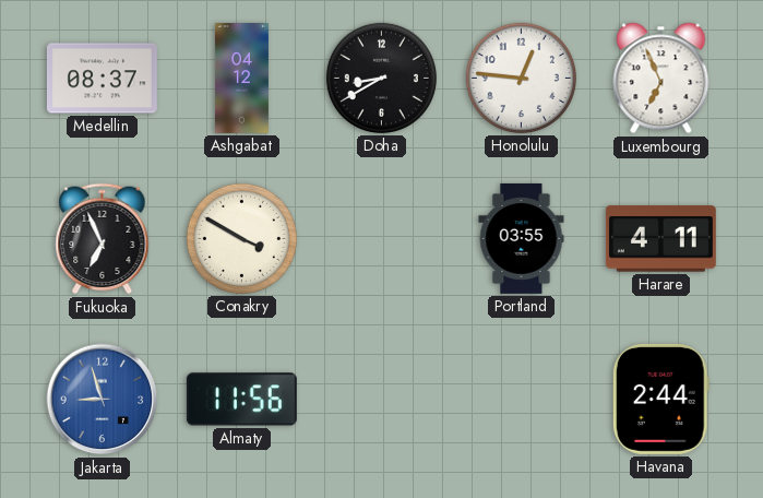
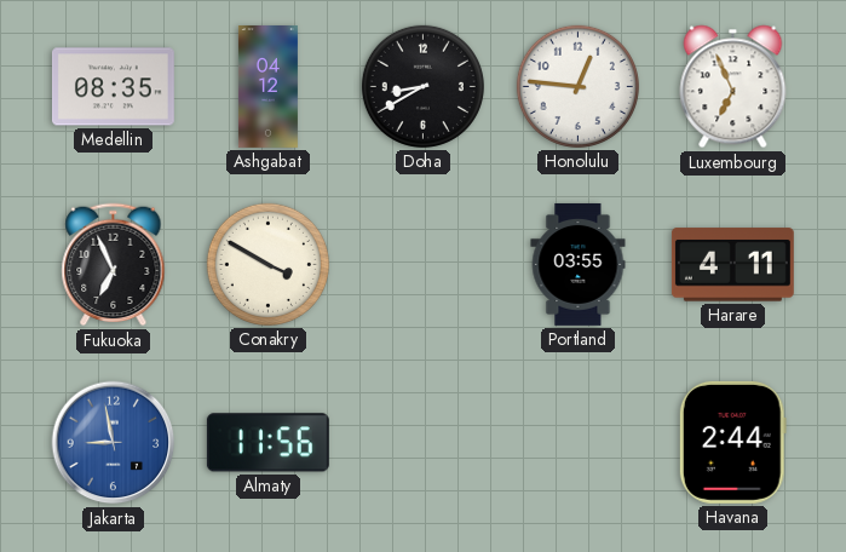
Medellin: 08:37 -> 08:35 (113, 87)
Jakarta: 8:57 -> 8:58 (114, 443)
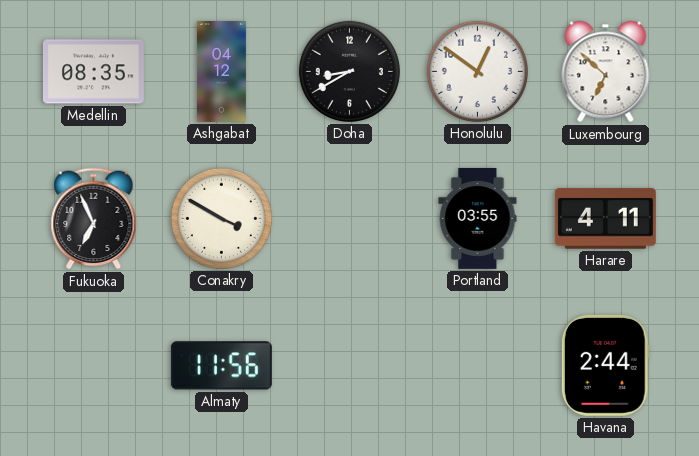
Honolulu: 12:46 -> 12:51 (477, 71)
Luxembourg: 6:56 -> 6:52 (606, 72)
Jakarta: 8:58 -> none (114, 443)
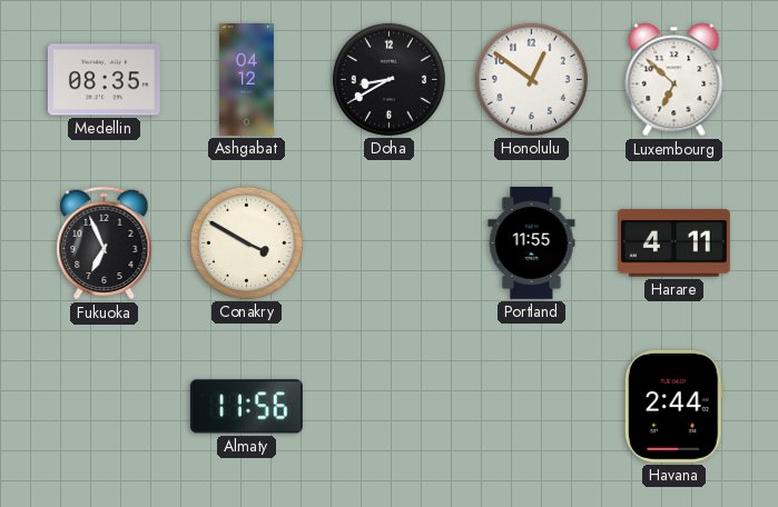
Portland: 03:55 -> 11:55 (532, 242)
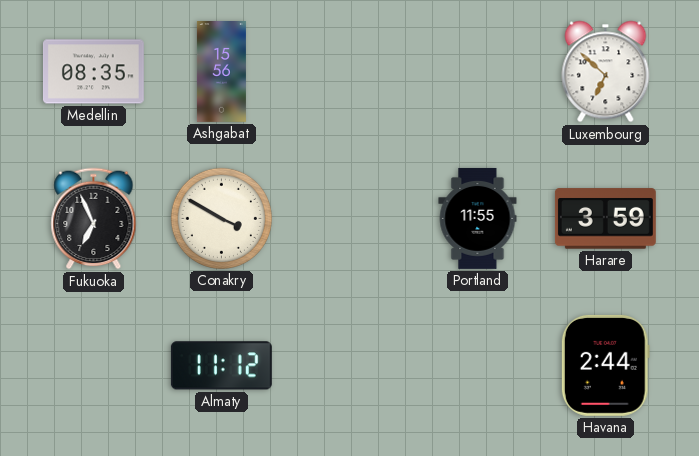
Ashgabat: 04:12 -> 15:56 (221, 72)
Doha: 8:40 -> none (388, 79)
Honolulu: 12:51 -> none (531, 79)
Harare: 4:11 -> 3:59 (605, 219)
Almaty: 11:56 -> 11:12 (221, 366)
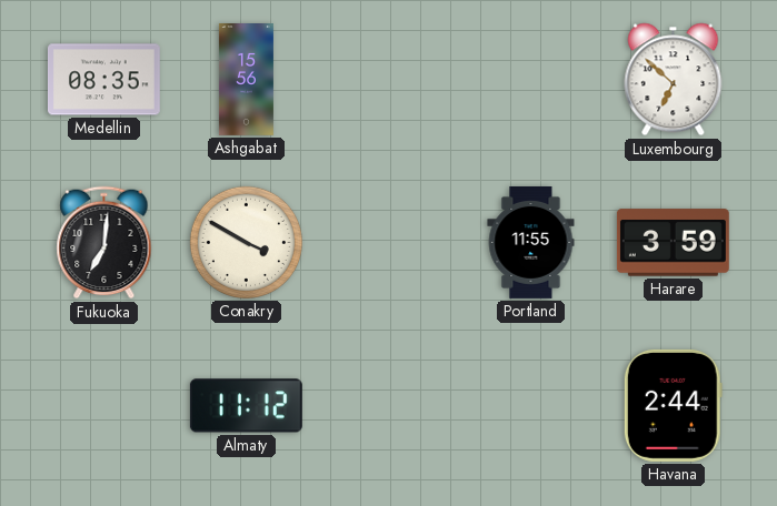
Fukuoka: 6:56 -> 7:01 (104, 243)
